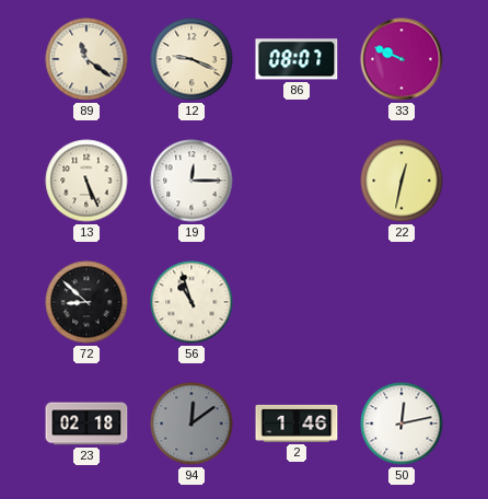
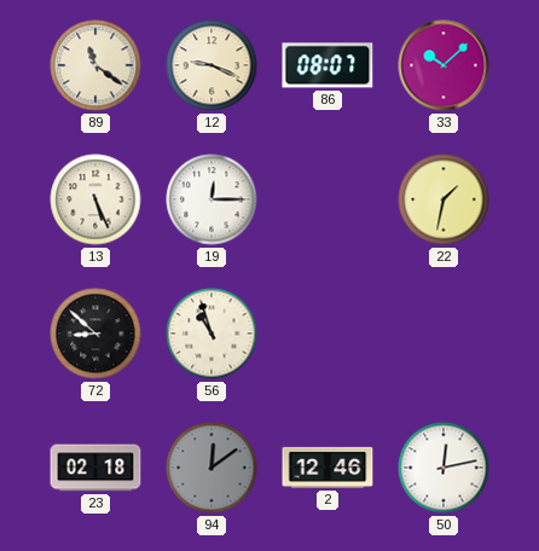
33: 9:49 -> 10:08 (444, 65)
22: 12:32 -> 1:32 (444, 199)
2: 1:46 -> 12:46 (328, 468)
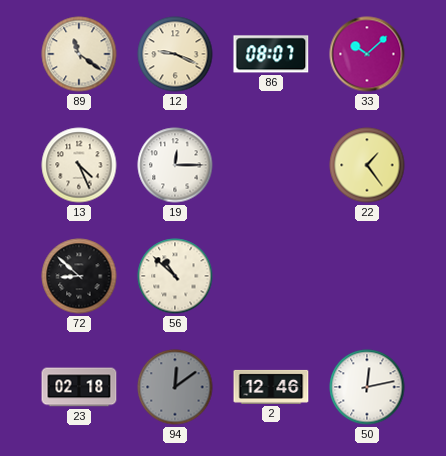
13: 5:26 -> 4:26 (79, 165)
22: 1:32 -> 1:24 (367, 165)
56: 10:57 -> 10:52 (175, 276)
